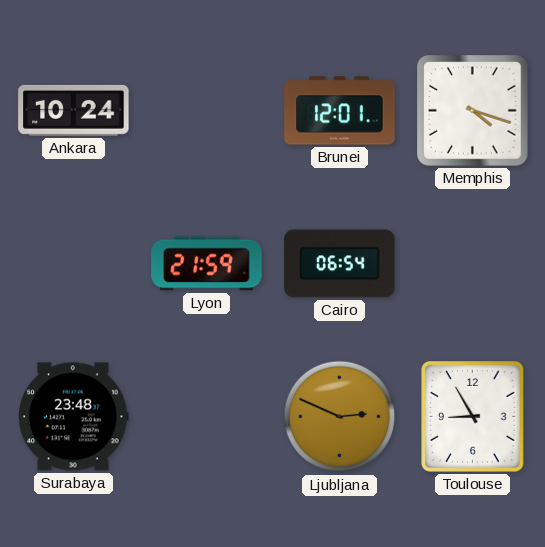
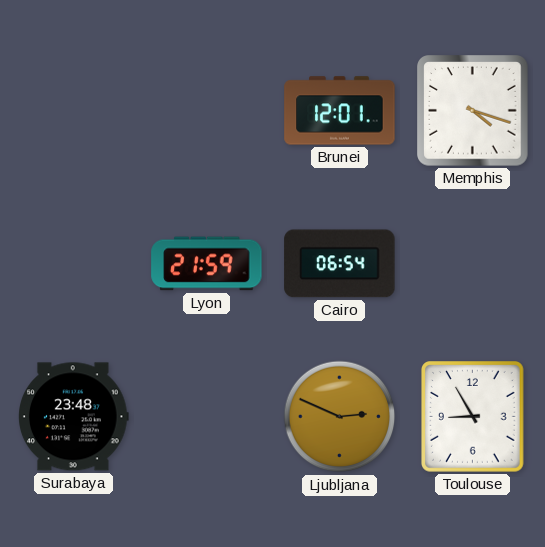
Ankara: 10:24 -> none (74, 110)
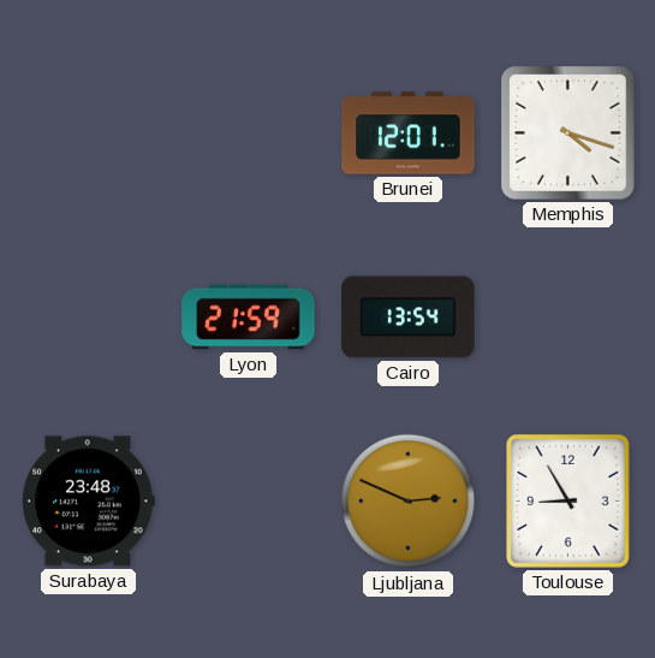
Cairo: 06:54 -> 13:54 (409, 318)
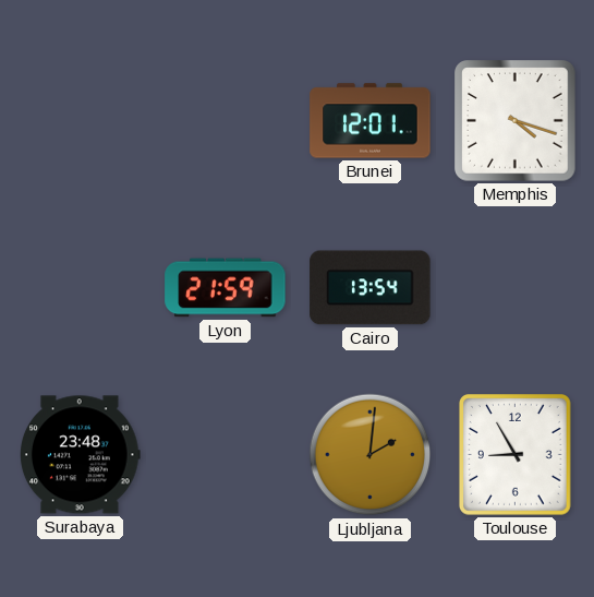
Ljubljana: 2:49 -> 2:01 (371, 455)
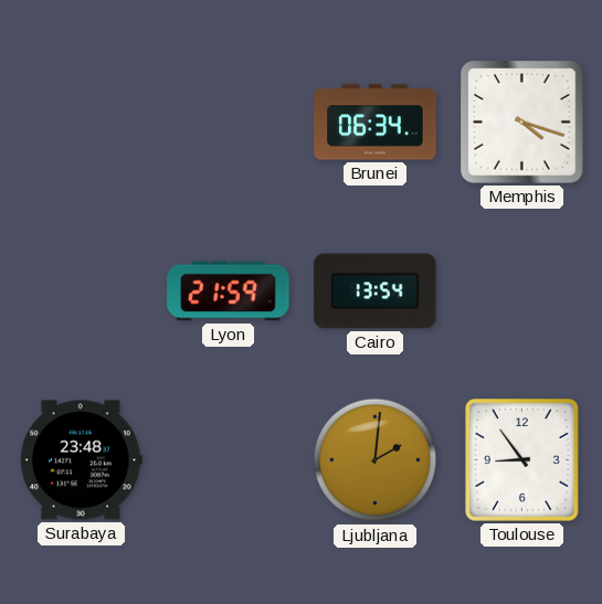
Brunei: 12:01 -> 06:34 (376, 123)
Toulouse: 8:55 -> 8:54 (522, 460)
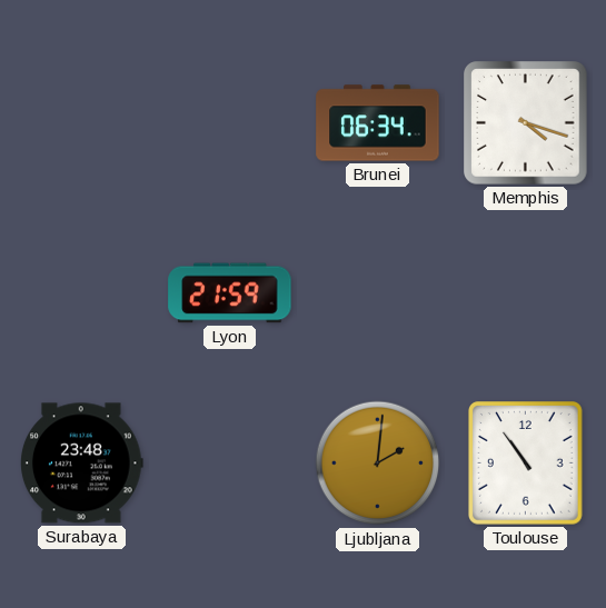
Cairo: 13:54 -> none (376, 292)
Toulouse: 8:54 -> 10:54 (526, 464)
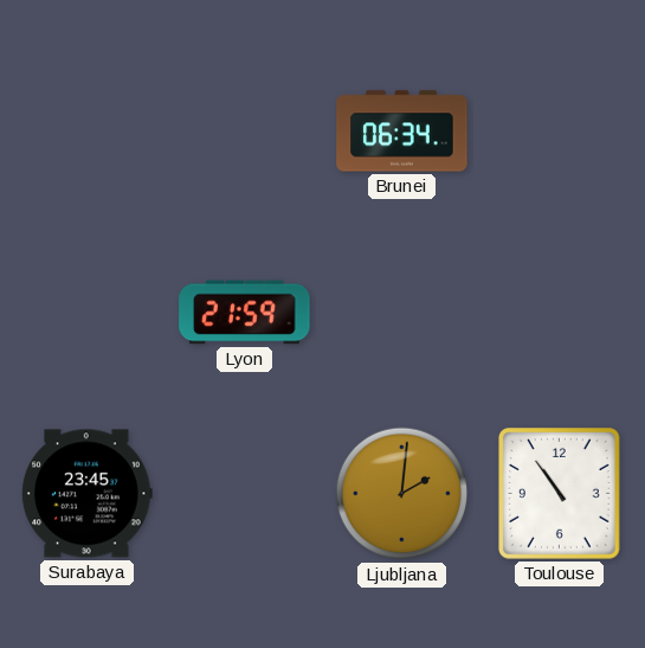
Memphis: 4:18 -> none (526, 123)
Surabaya: 23:48 -> 23:45 (88, 494)
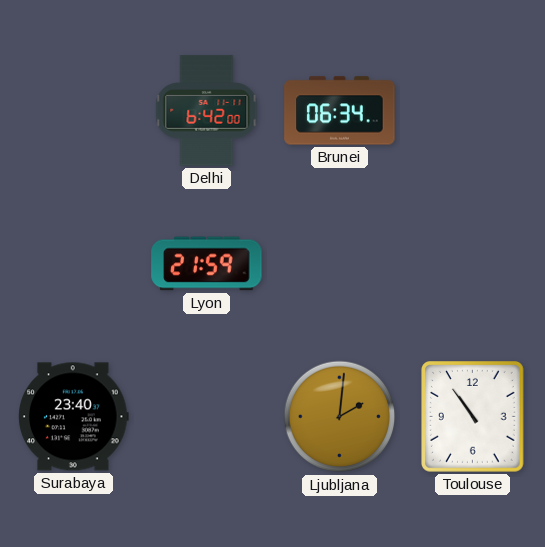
Delhi: none -> 6:42 (207, 111)
Surabaya: 23:45 -> 23:40 (74, 417)
